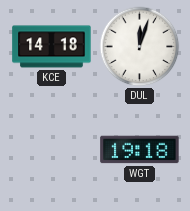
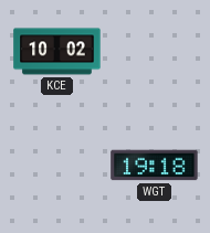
KCE: 14:18 -> 10:02 (57, 52)
DUL: 12:03 -> none (140, 47)
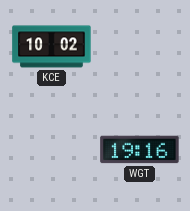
WGT: 19:18 -> 19:16 (140, 150)
